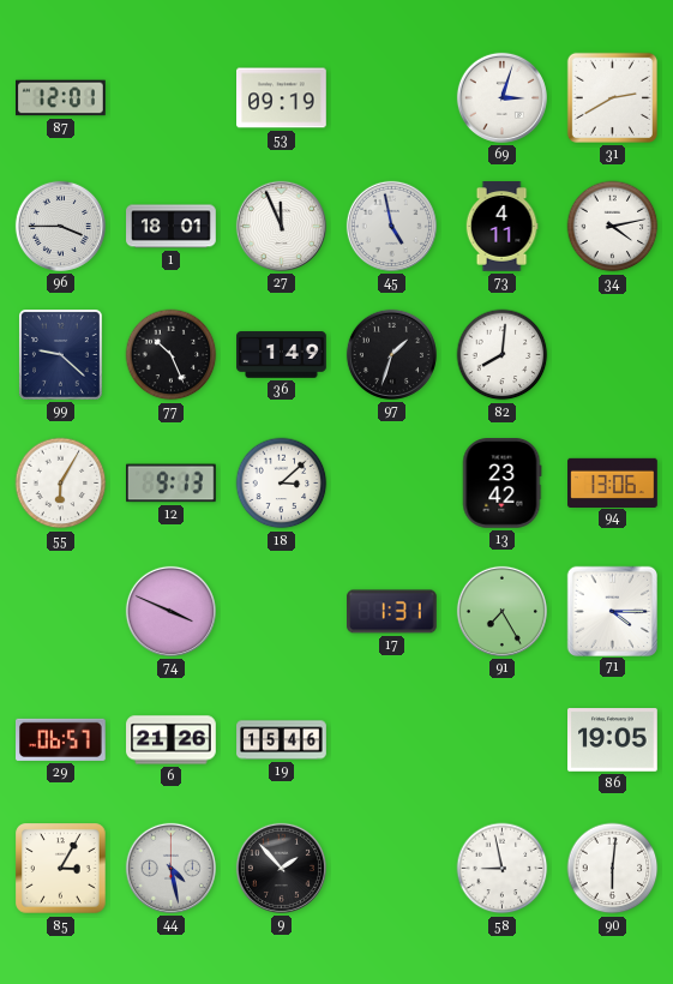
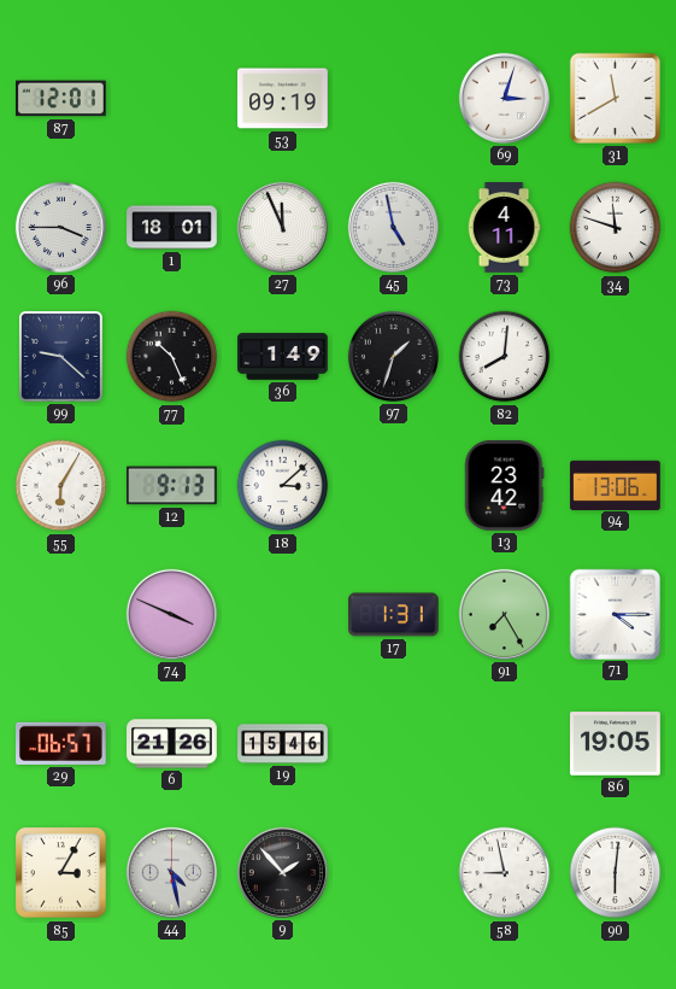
31: 2:40 -> 11:40 (615, 98)
34: 4:13 -> 11:48 (616, 228)
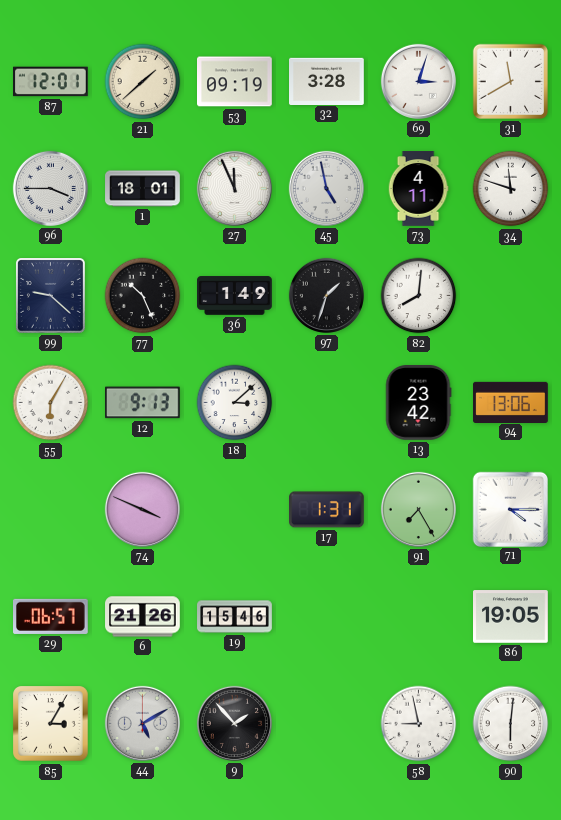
21: none -> 1:38 (143, 82)
32: none -> 3:28 (327, 81)
44: 4:28 -> 5:10 (142, 723)
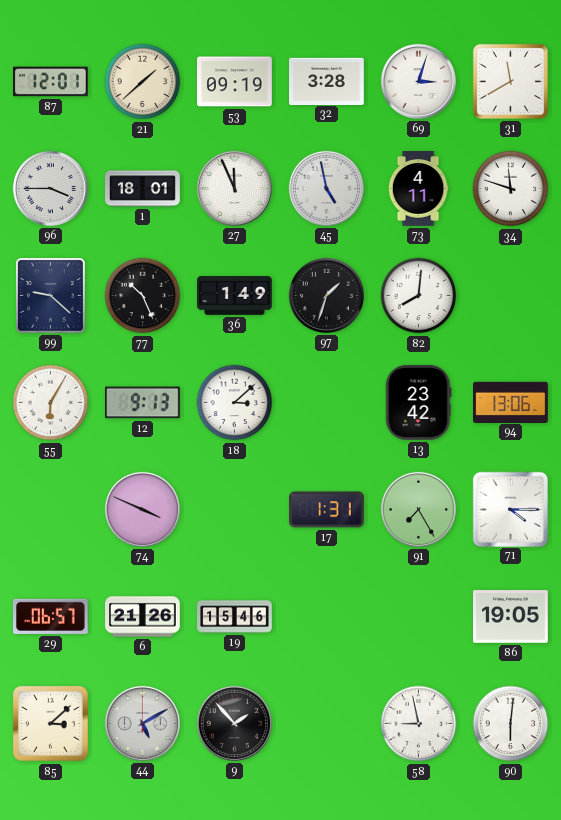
85: 3:05 -> 3:08 (51, 724)
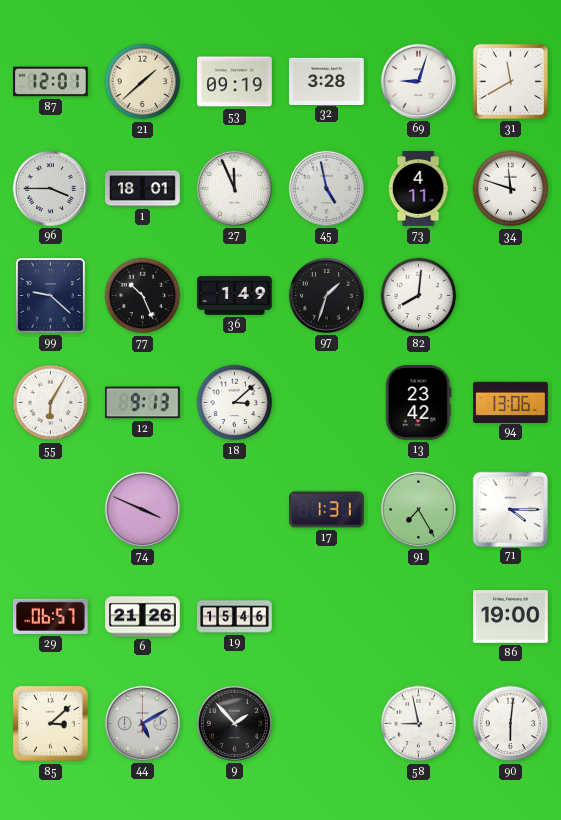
69: 3:03 -> 9:03 (418, 81)
86: 19:05 -> 19:00 (511, 617)
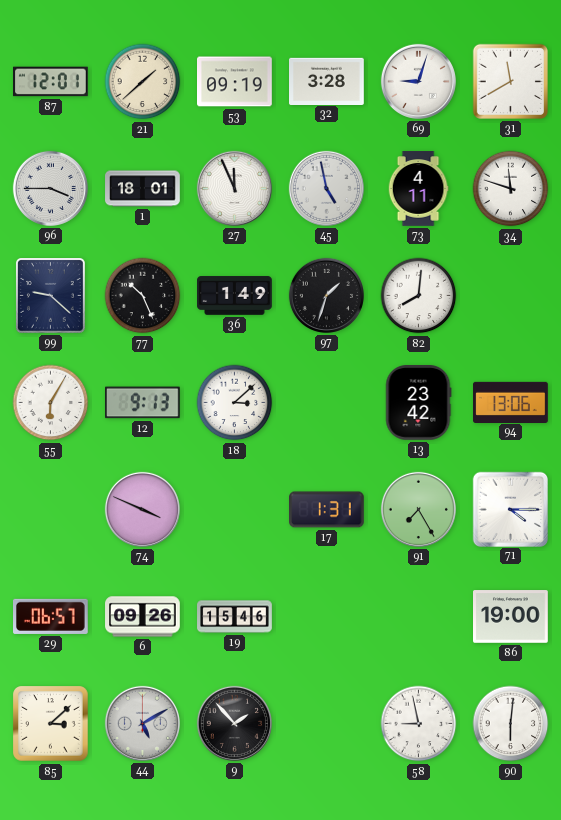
6: 21:26 -> 09:26 (143, 617)
